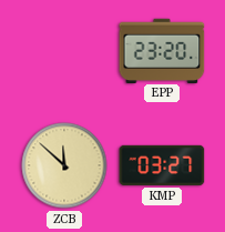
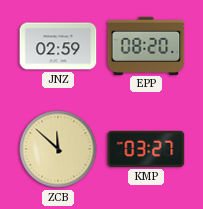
JNZ: none -> 02:59 (58, 46)
EPP: 23:20 -> 08:20 (146, 45)
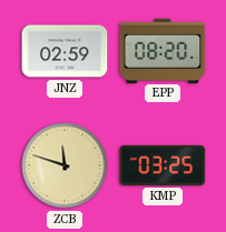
ZCB: 11:52 -> 11:48 (65, 165)
KMP: 03:27 -> 03:25 (163, 165)
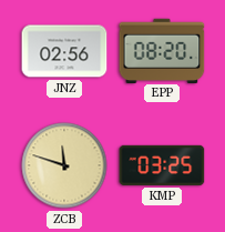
JNZ: 02:59 -> 02:56 (64, 51)
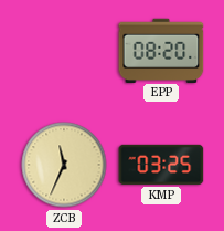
JNZ: 02:56 -> none (64, 51)
ZCB: 11:48 -> 11:34 (64, 165)
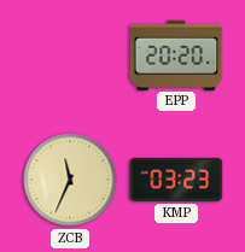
EPP: 08:20 -> 20:20 (176, 54)
KMP: 03:25 -> 03:23 (176, 180)
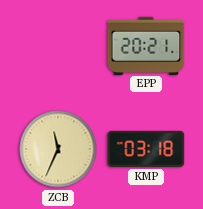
EPP: 20:20 -> 20:21 (146, 45)
KMP: 03:23 -> 03:18 (146, 149)
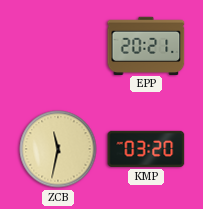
ZCB: 11:34 -> 11:32 (58, 149)
KMP: 03:18 -> 03:20 (146, 149)
